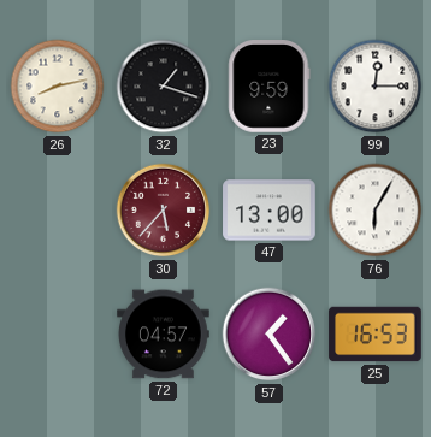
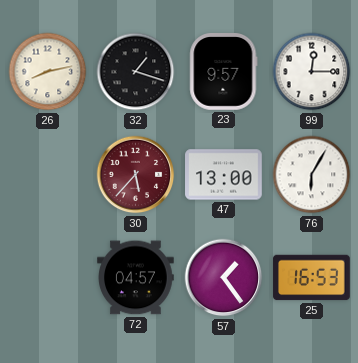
23: 9:59 -> 9:57 (224, 72)
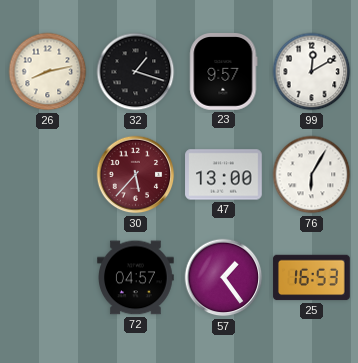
99: 12:15 -> 12:10 (312, 72)
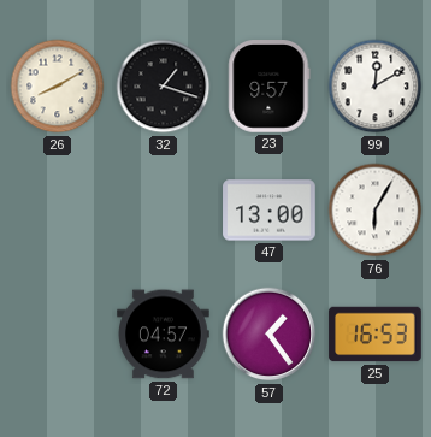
26: 8:13 -> 8:10 (58, 87)
30: 5:37 -> none (136, 175)
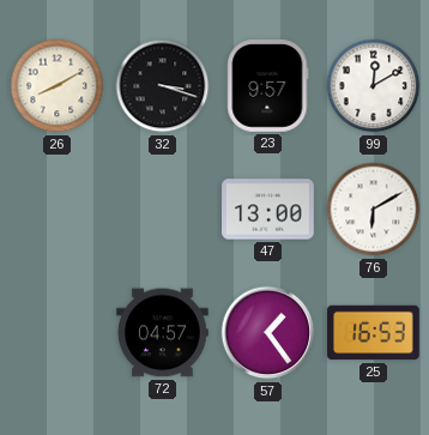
32: 1:18 -> 3:18 (163, 86)
76: 6:05 -> 6:10 (374, 210)
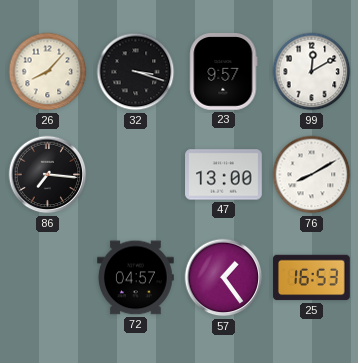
26: 8:10 -> 8:07 (48, 72)
86: none -> 7:16 (48, 175)
76: 6:10 -> 8:10 (312, 175)
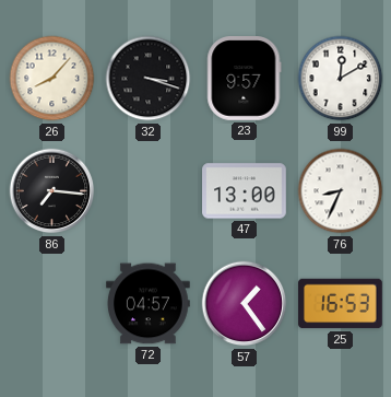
76: 8:10 -> 8:34 (341, 191)
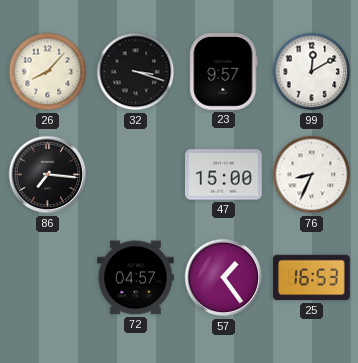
47: 13:00 -> 15:00 (224, 175)
